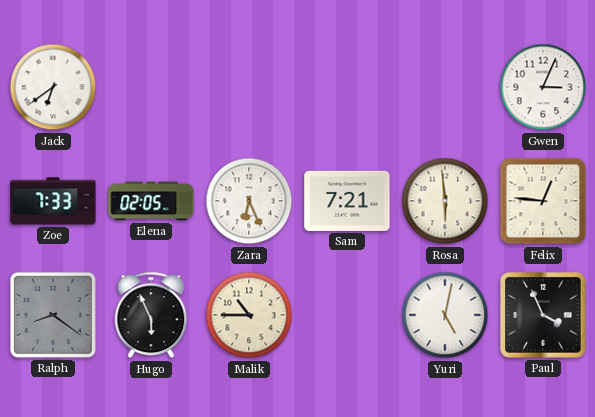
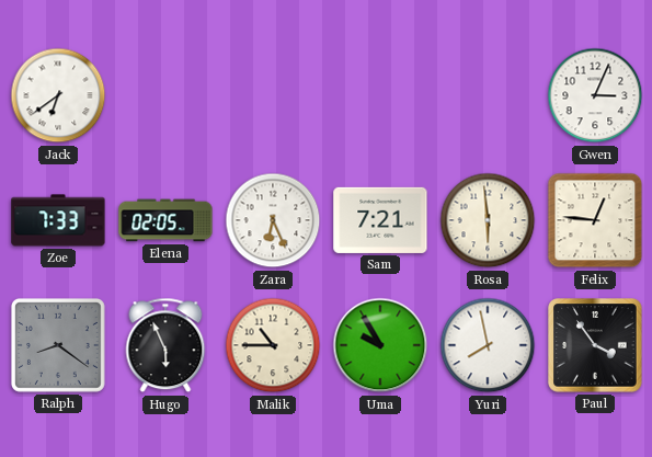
Uma: none -> 9:55 (380, 345)
Yuri: 5:02 -> 7:58 (488, 345)
Paul: 3:56 -> 3:54 (595, 345)
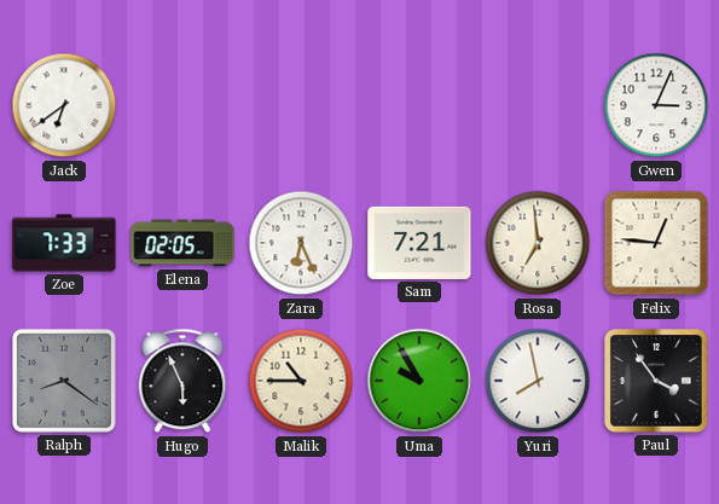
Rosa: 5:59 -> 6:59 (538, 243)
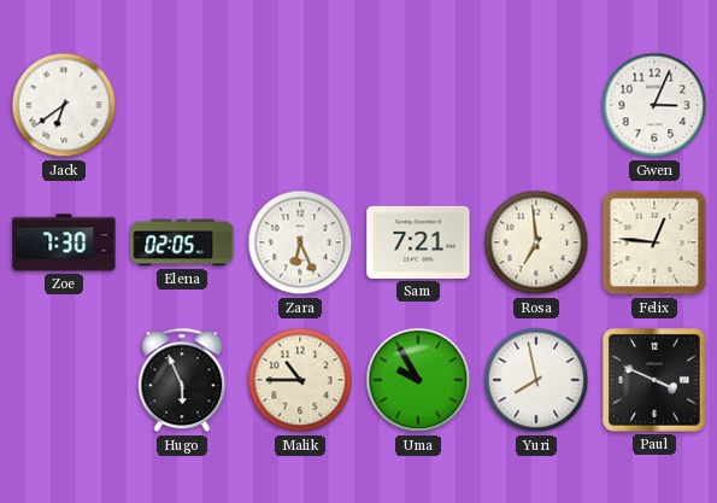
Zoe: 7:33 -> 7:30 (64, 242)
Ralph: 8:21 -> none (64, 381)
Paul: 3:54 -> 3:49 (654, 380)
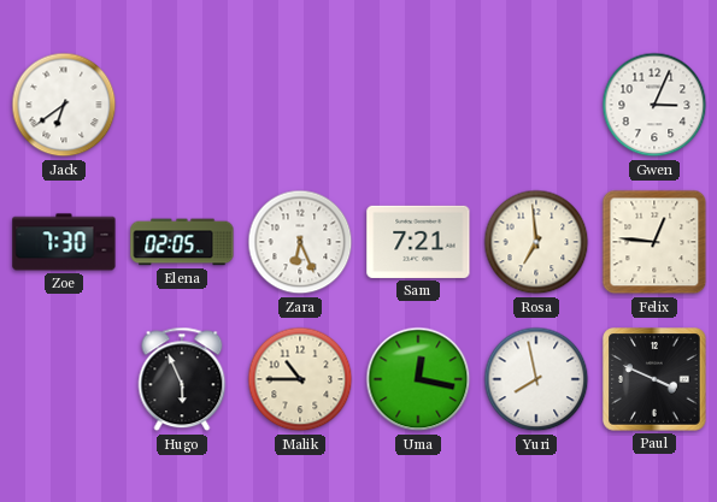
Uma: 9:55 -> 12:17 (418, 379)
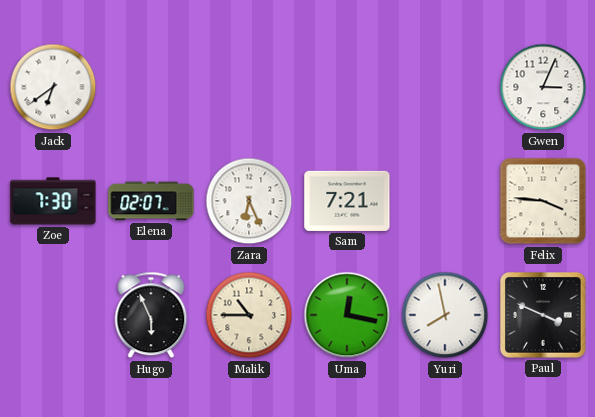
Elena: 02:05 -> 02:07 (151, 201)
Rosa: 6:59 -> none (536, 242)
Felix: 12:46 -> 3:46 (543, 201)
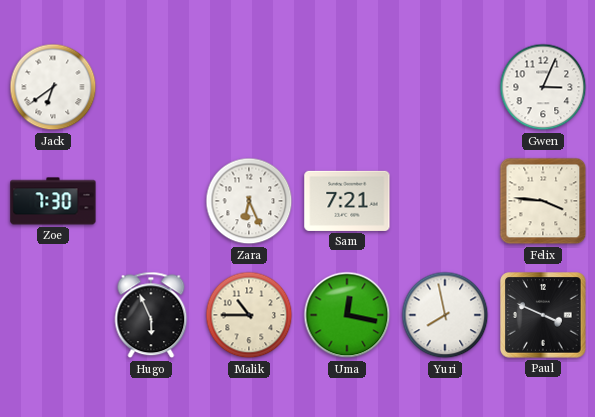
Elena: 02:07 -> none (151, 201)
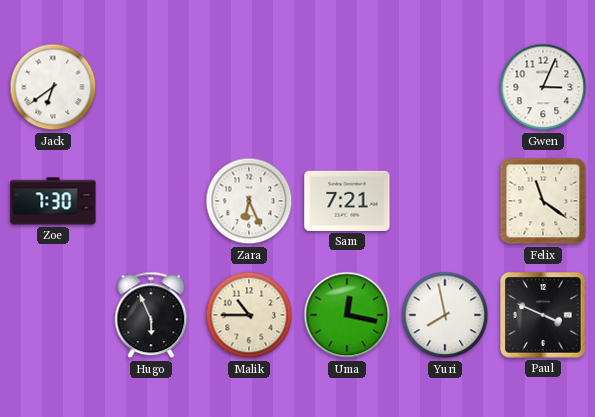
Felix: 3:46 -> 11:21 (543, 201)
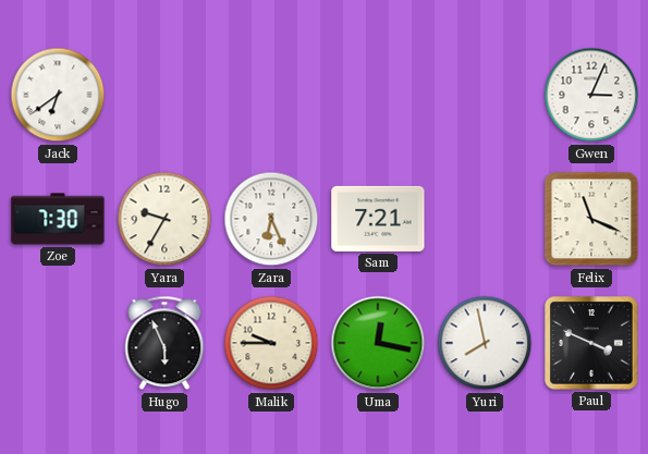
Yara: none -> 9:35 (164, 219)
Felix: 11:21 -> 11:19 (591, 219)
Malik: 10:45 -> 9:45 (271, 343)
